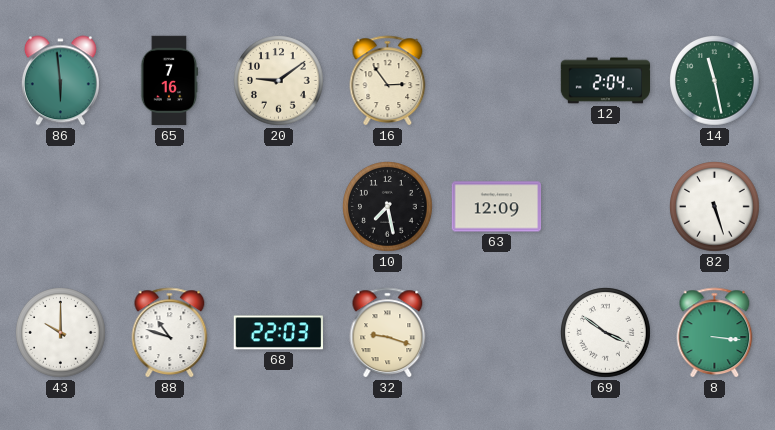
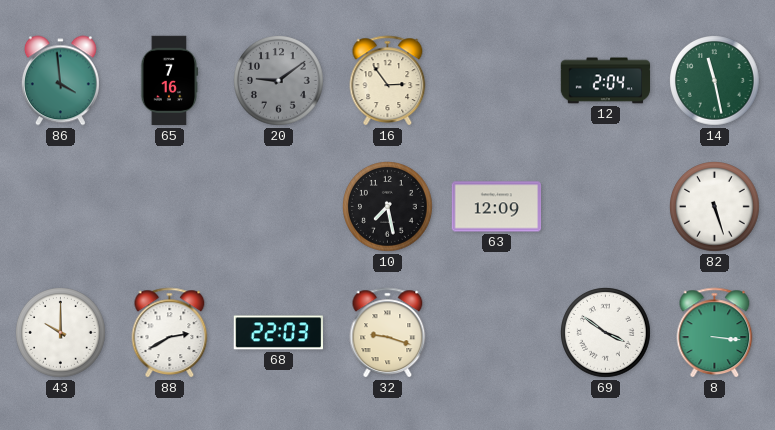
86: 5:59 -> 3:59 (60, 81)
20 dial: cream -> grey (279, 81)
88: 10:48 -> 2:40 (170, 333)
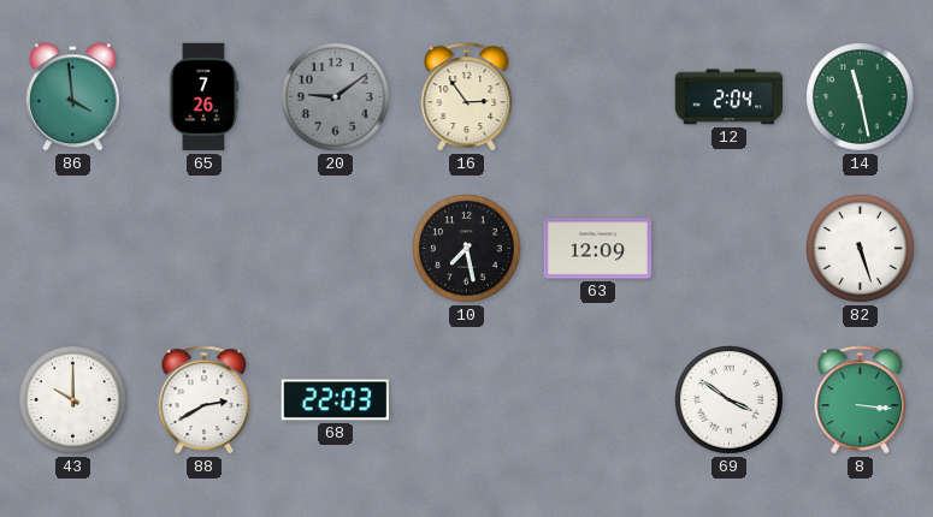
65: 7:16 -> 7:26 (203, 97)
32: 9:18 -> none (388, 333)
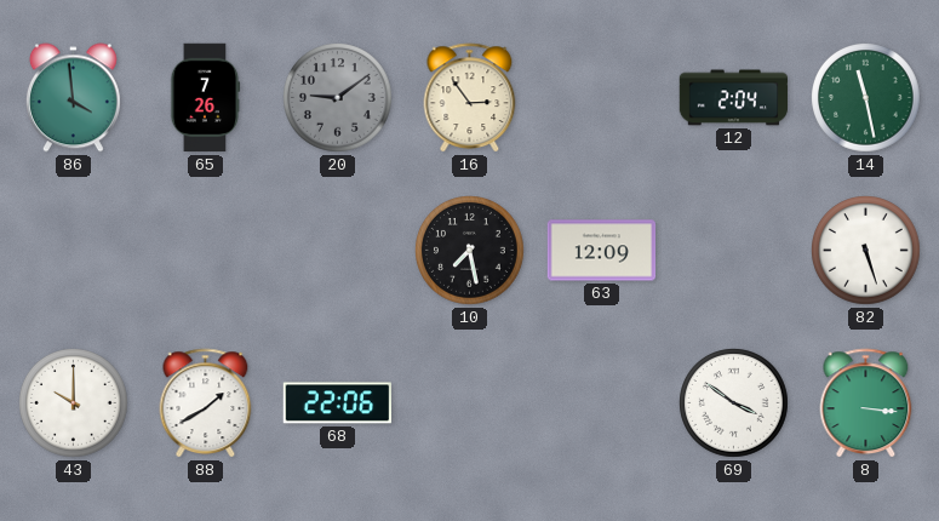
88: 2:40 -> 1:40 (206, 403)
68: 22:03 -> 22:06 (337, 403)
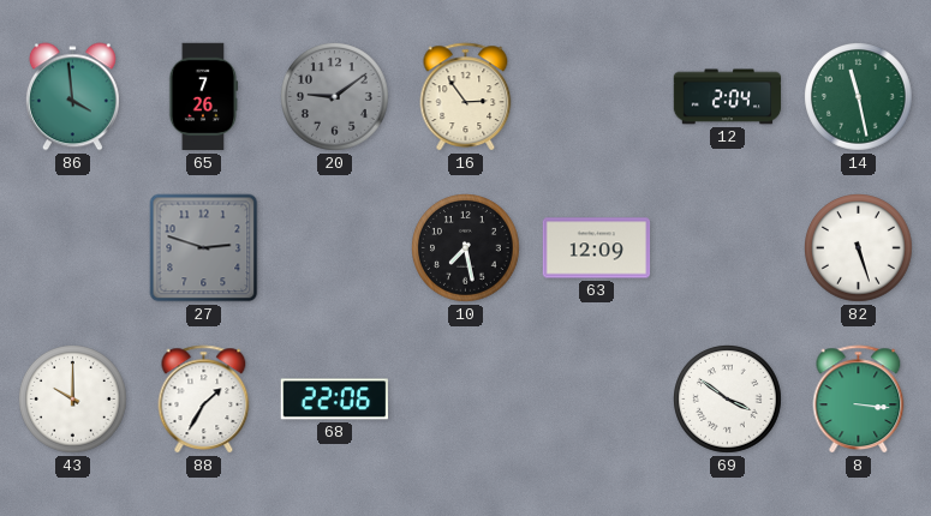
27: none -> 2:48 (204, 248)
88: 1:40 -> 1:35 (204, 400)
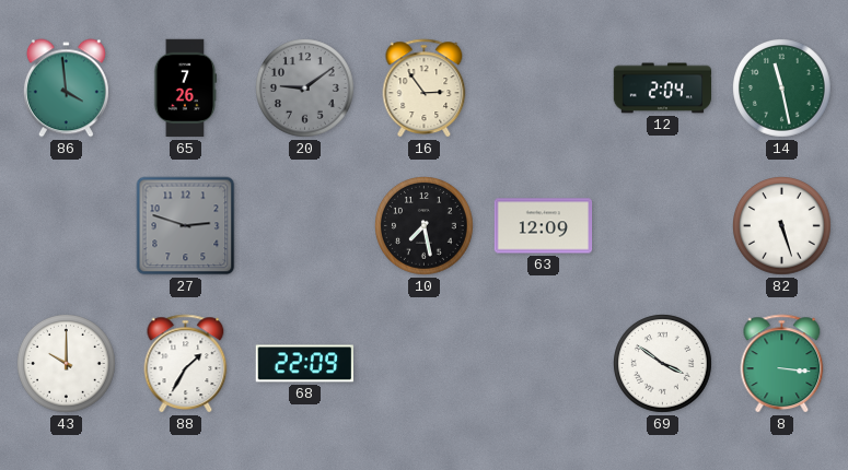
68: 22:06 -> 22:09 (304, 364)
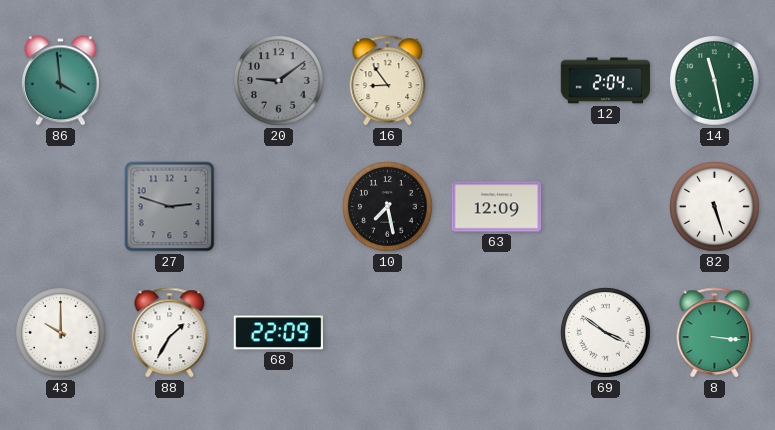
65: 7:26 -> none (185, 89)
16: 2:54 -> 8:54 (388, 81)
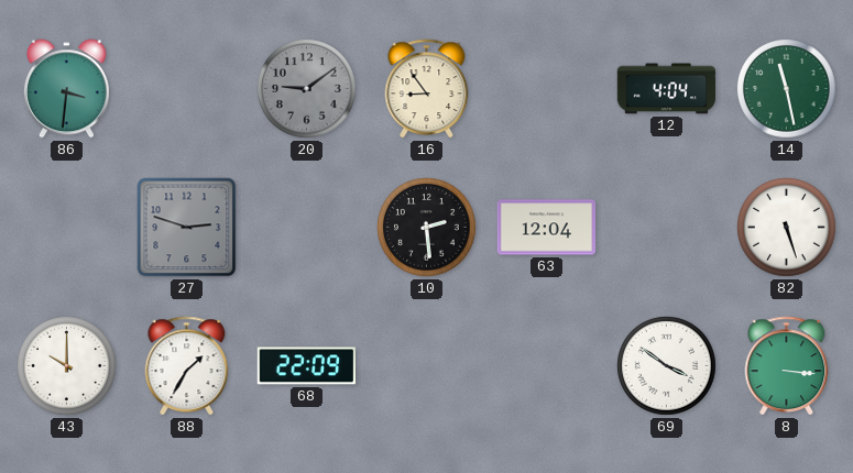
86: 3:59 -> 3:31 (66, 89)
12: 2:04 -> 4:04 (667, 89)
10: 7:28 -> 2:29 (427, 228)
63: 12:09 -> 12:04 (547, 228)
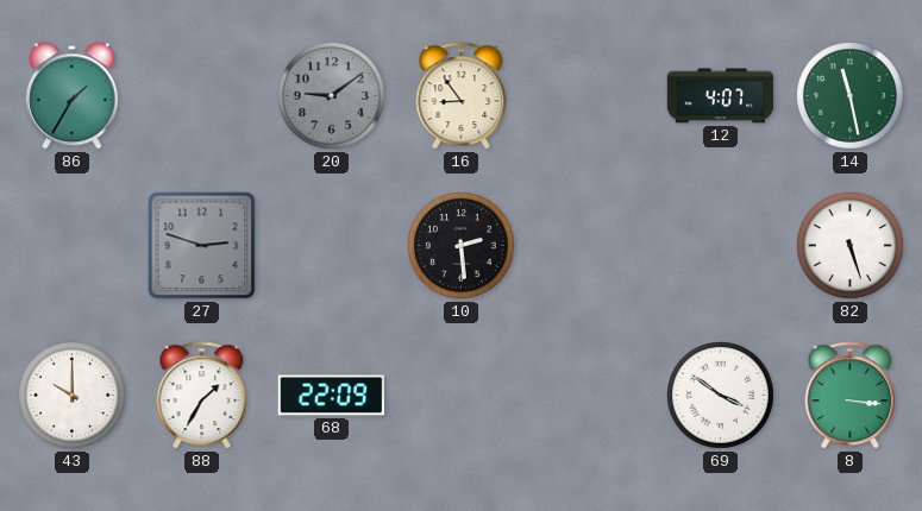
86: 3:31 -> 1:35 (71, 96)
12: 4:04 -> 4:07 (721, 96)
63: 12:04 -> none (547, 228)
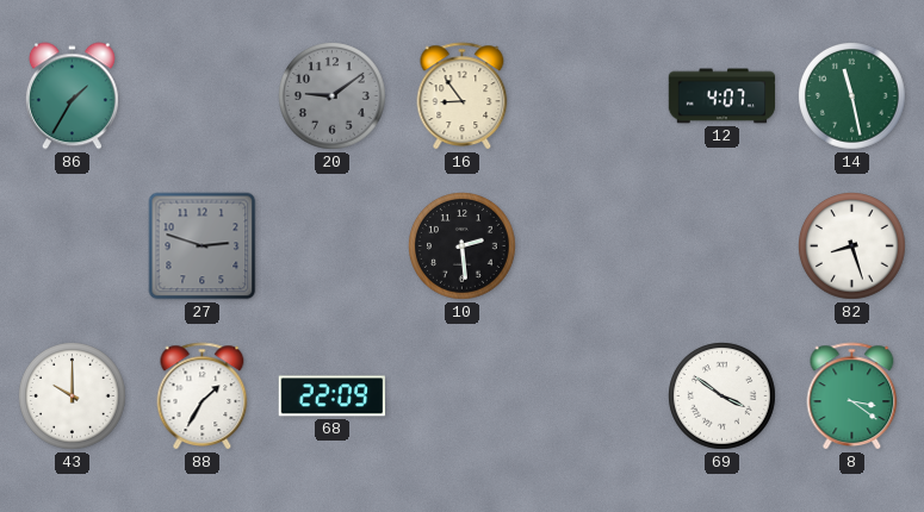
82: 5:27 -> 8:27 (852, 246)
8: 3:16 -> 3:21 (852, 397)
